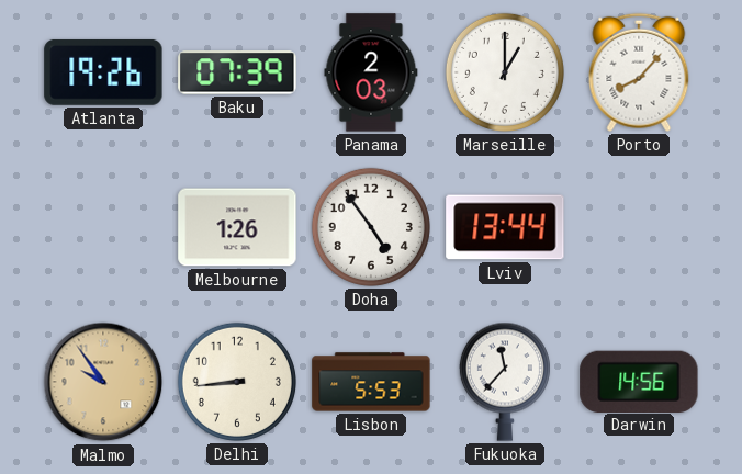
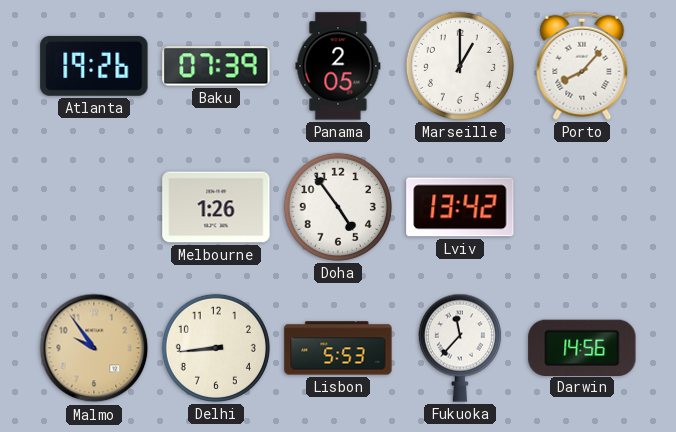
Panama: 2:03 -> 2:05 (338, 66)
Lviv: 13:44 -> 13:42 (460, 207)
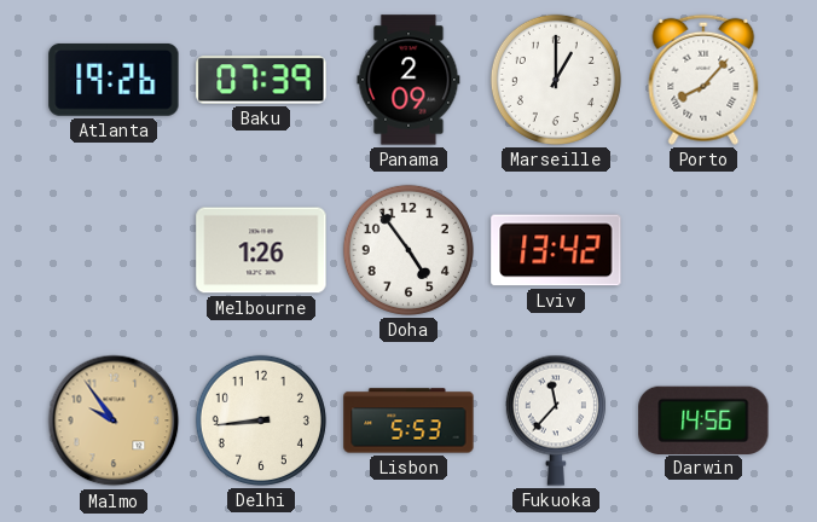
Panama: 2:05 -> 2:09 (408, 80)
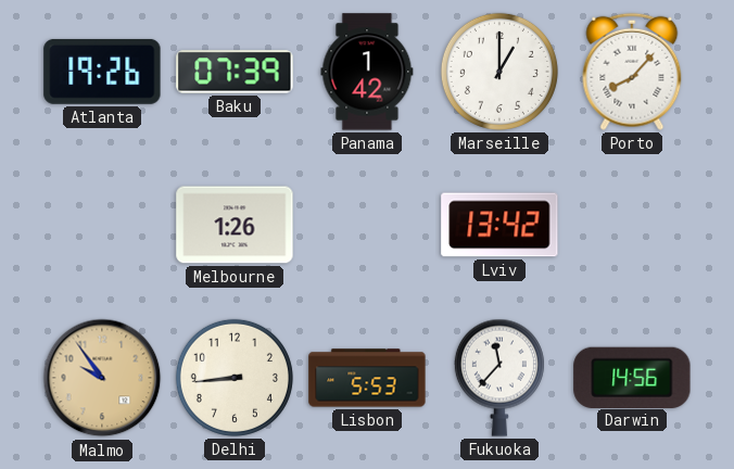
Panama: 2:09 -> 1:42 (367, 72)
Doha: 4:54 -> none (408, 250)
